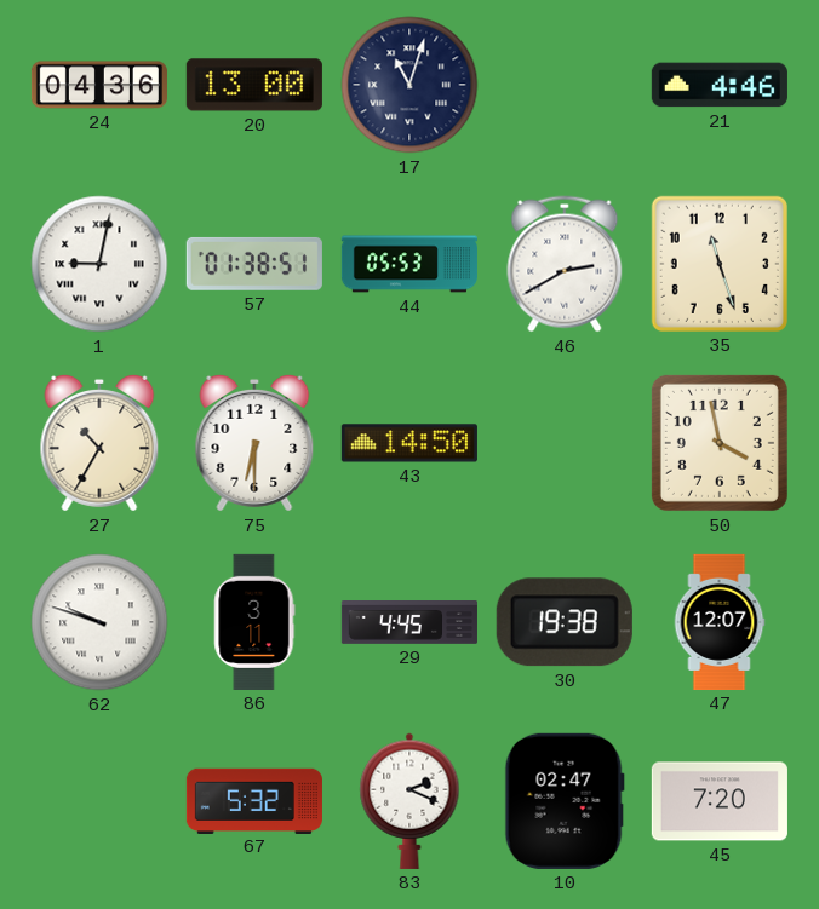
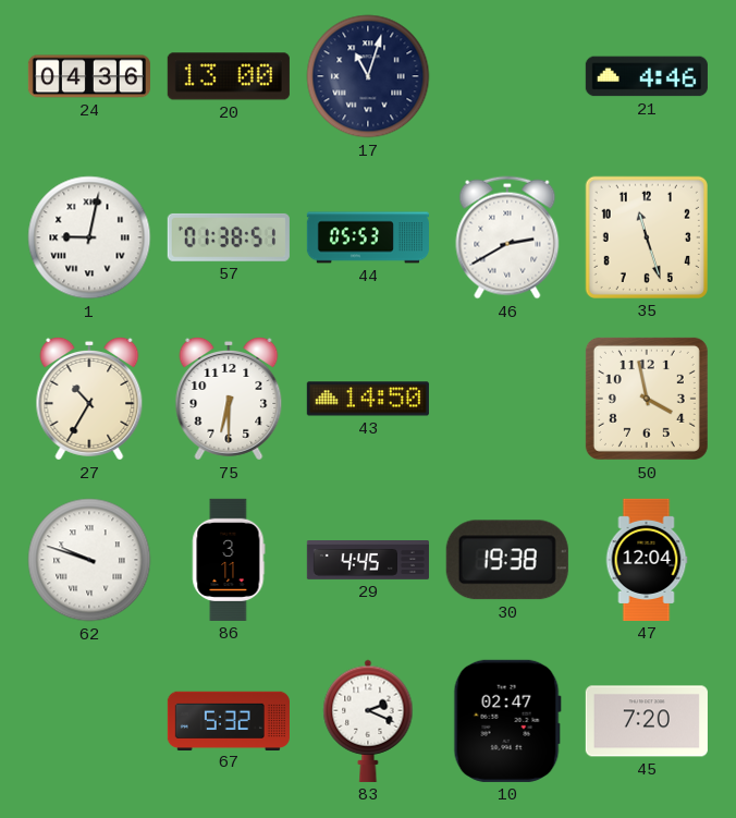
47: 12:07 -> 12:04 (647, 560)
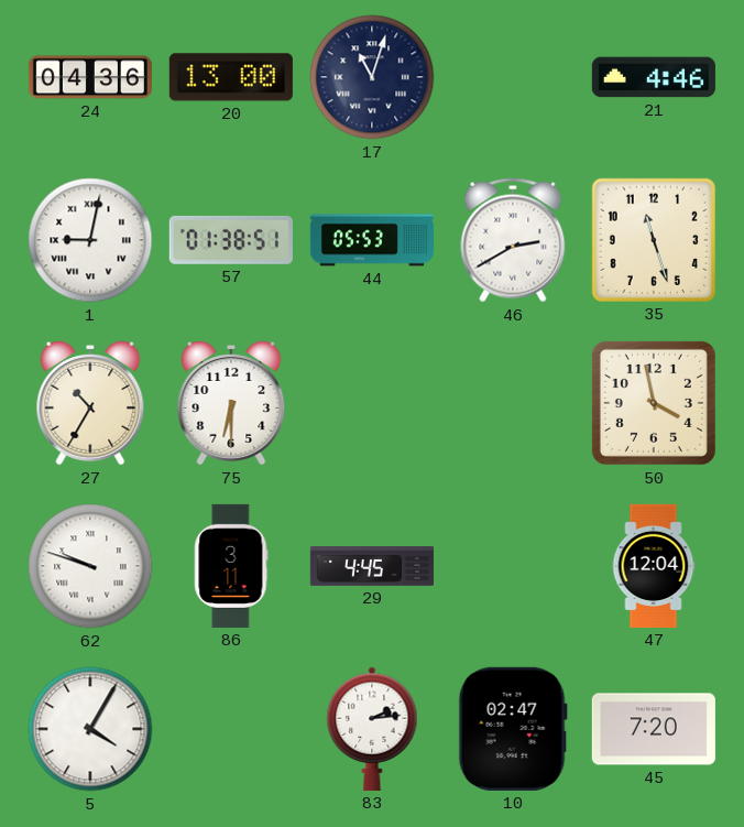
43: 14:50 -> none (368, 399)
30: 19:38 -> none (507, 560)
5: none -> 4:05 (90, 729)
67: 5:32 -> none (229, 720)
83: 2:19 -> 2:14 (372, 729)
